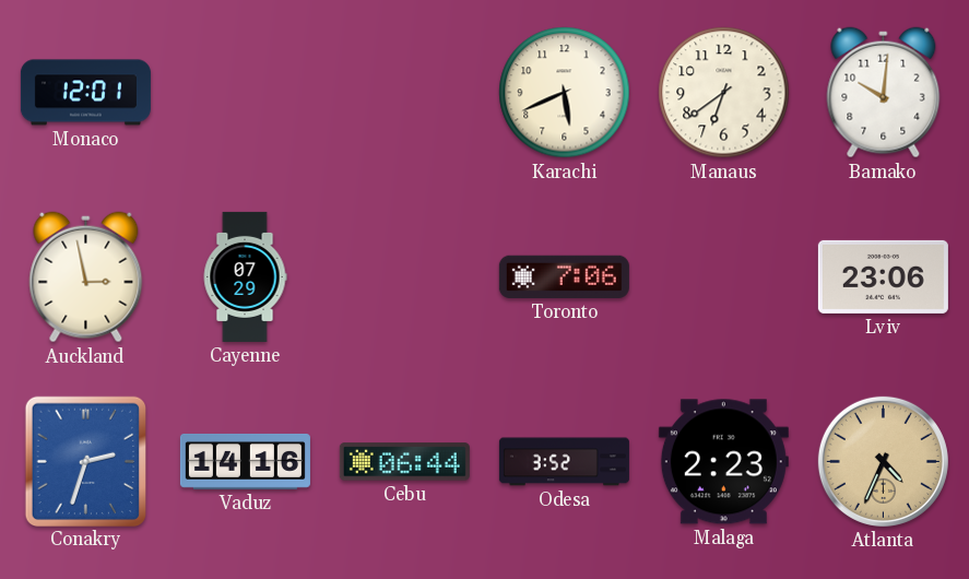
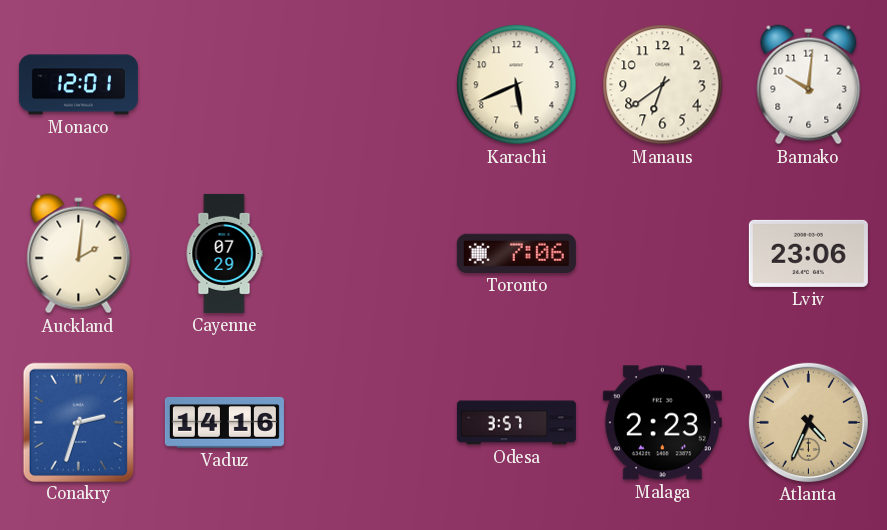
Auckland: 2:58 -> 2:01 (79, 254)
Cebu: 06:44 -> none (404, 462)
Odesa: 3:52 -> 3:57 (516, 423)
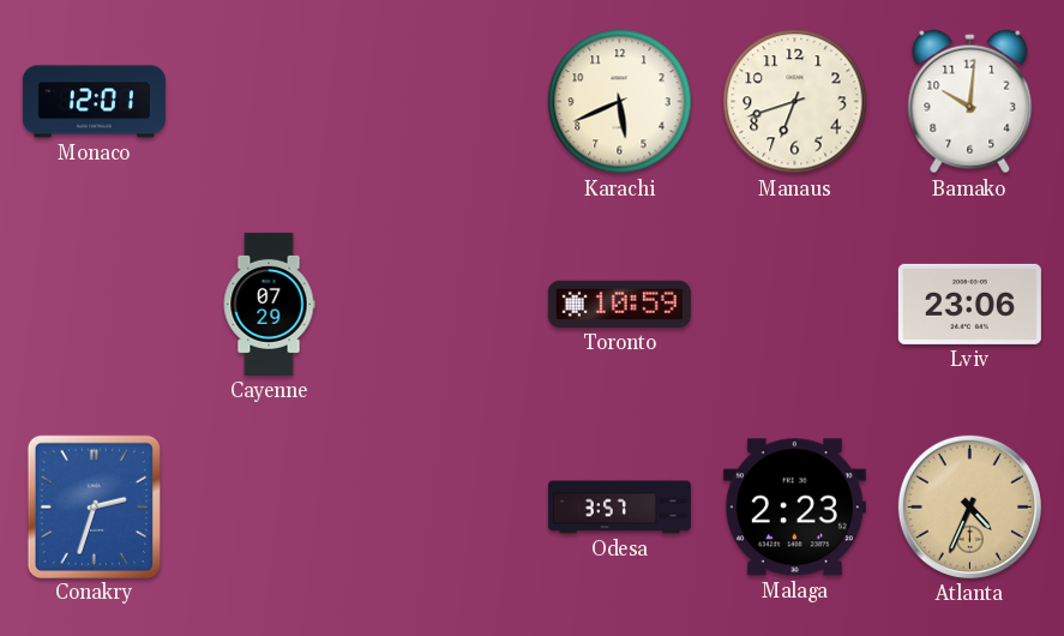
Manaus: 6:39 -> 6:42 (795, 102)
Auckland: 2:01 -> none (79, 254)
Toronto: 7:06 -> 10:59 (619, 304)
Vaduz: 14:16 -> none (224, 423)
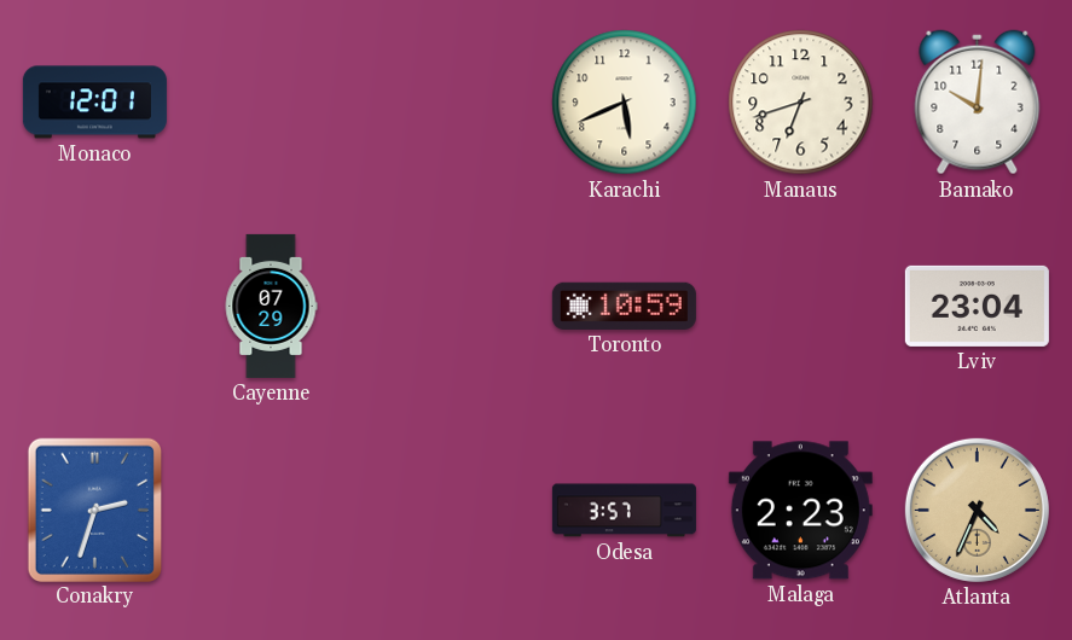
Lviv: 23:06 -> 23:04 (977, 306)
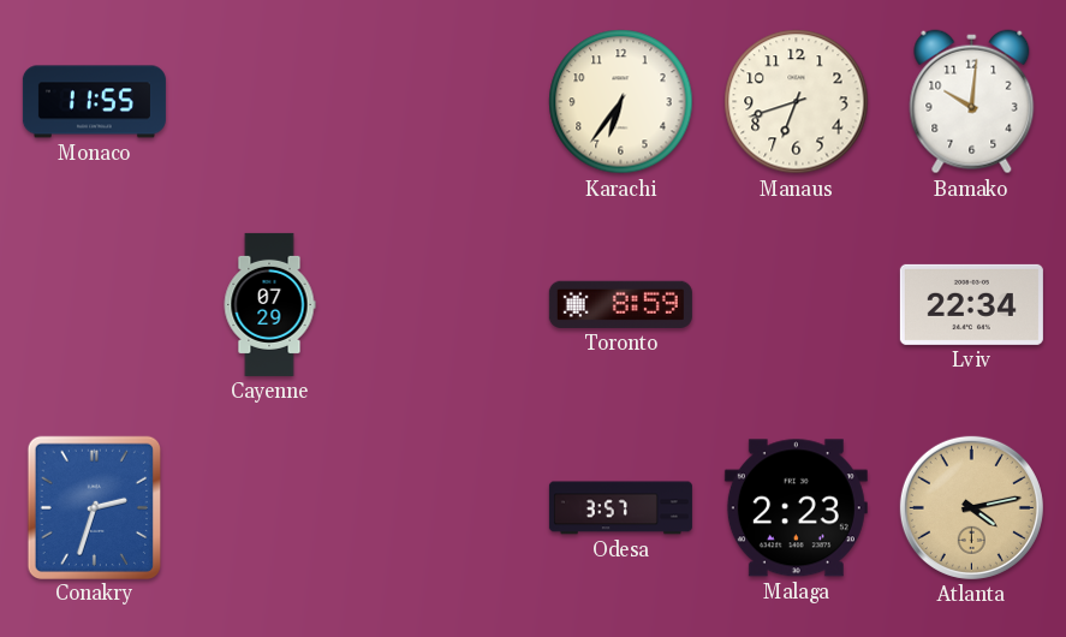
Monaco: 12:01 -> 11:55 (94, 102)
Karachi: 5:41 -> 6:36 (621, 102)
Toronto: 10:59 -> 8:59 (620, 304)
Lviv: 23:04 -> 22:34 (971, 304)
Atlanta: 4:34 -> 4:13 (971, 507)
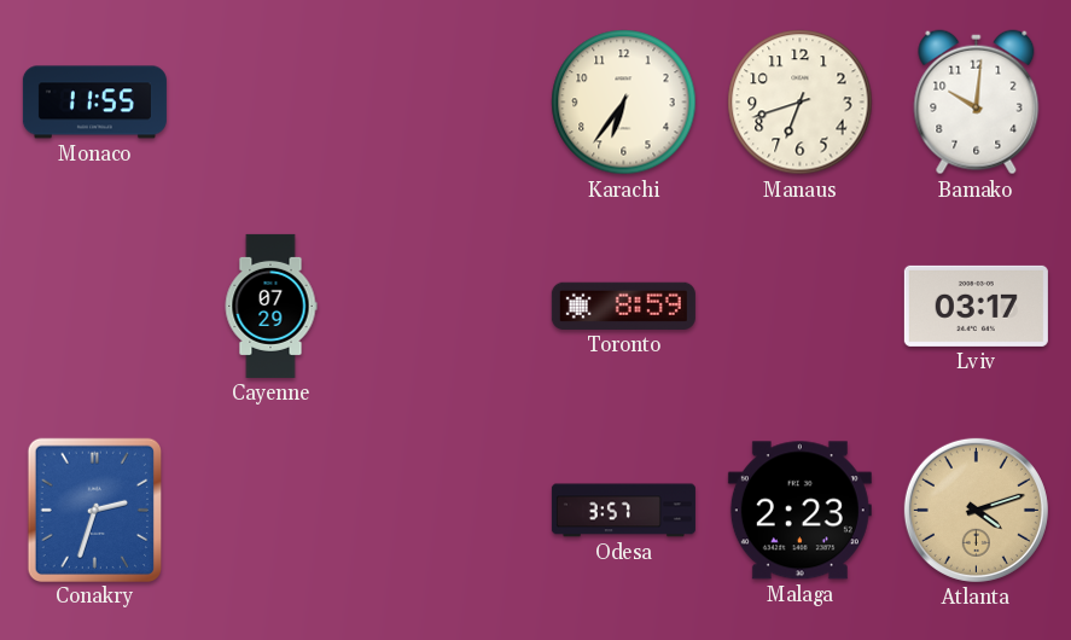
Lviv: 22:34 -> 03:17 (976, 306)
Atlanta: 4:13 -> 4:12 (976, 510)
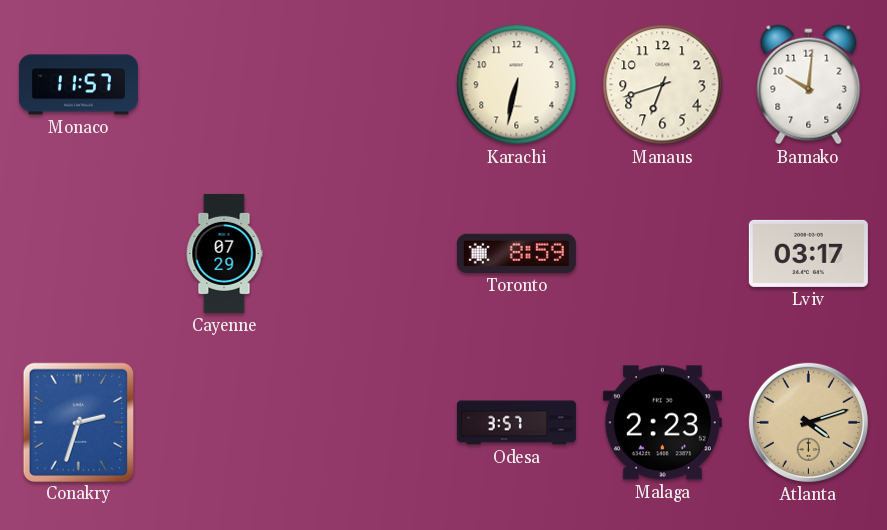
Monaco: 11:55 -> 11:57 (78, 85)
Karachi: 6:36 -> 6:32 (517, 85)
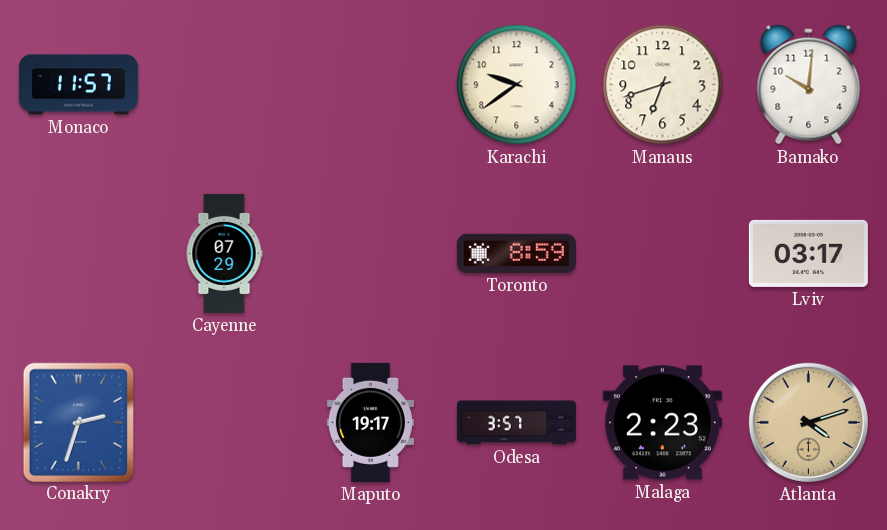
Karachi: 6:32 -> 9:39 (517, 85)
Maputo: none -> 19:17 (370, 422)
